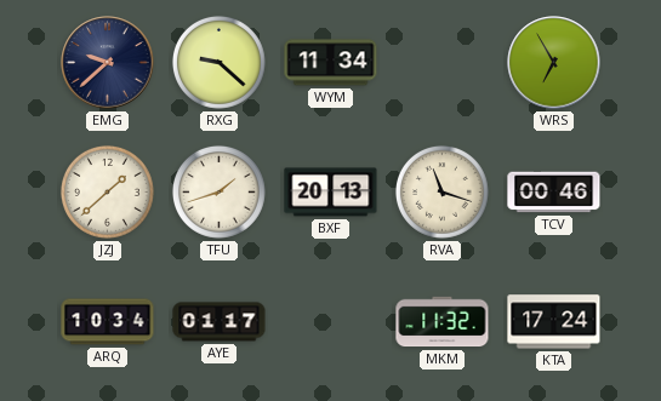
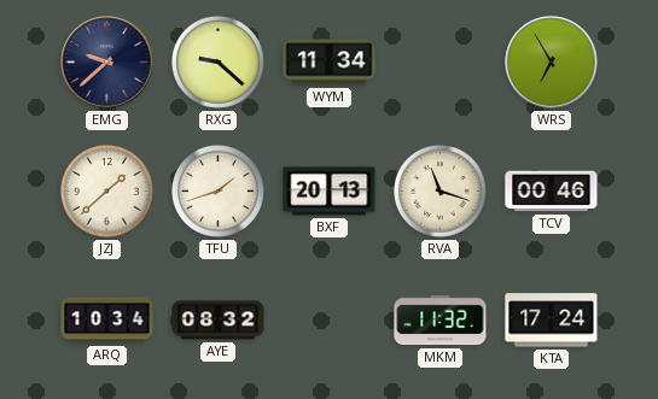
AYE: 01:17 -> 08:32 (219, 321)
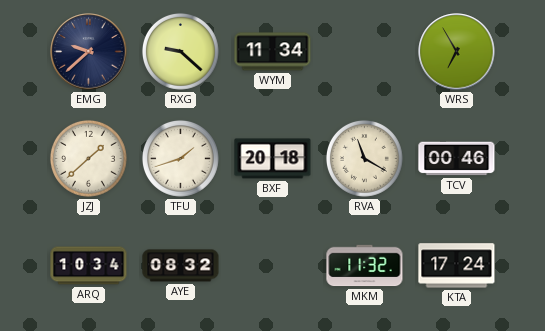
BXF: 20:13 -> 20:18 (273, 159)
RVA: 11:18 -> 11:20 (364, 158)
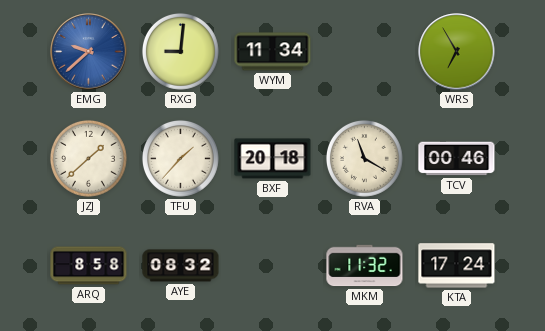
EMG dial: navy -> blue (89, 52)
RXG: 9:22 -> 9:01 (180, 51)
TFU: 1:42 -> 1:37 (180, 158)
ARQ: 10:34 -> 8:58 (89, 266)
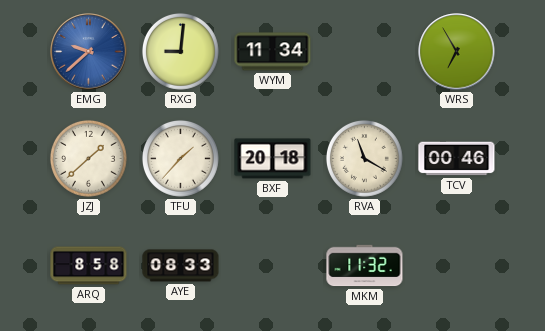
AYE: 08:32 -> 08:33 (181, 266)
KTA: 17:24 -> none (457, 266)
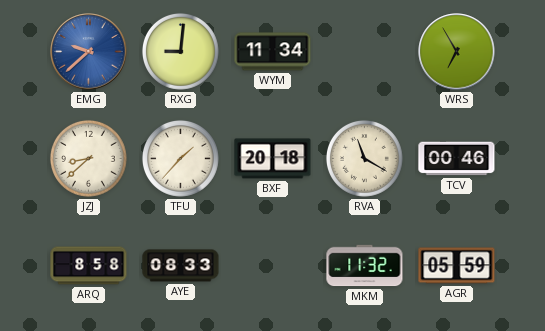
JZJ: 1:38 -> 8:38 (88, 158)
AGR: none -> 05:59 (457, 266)
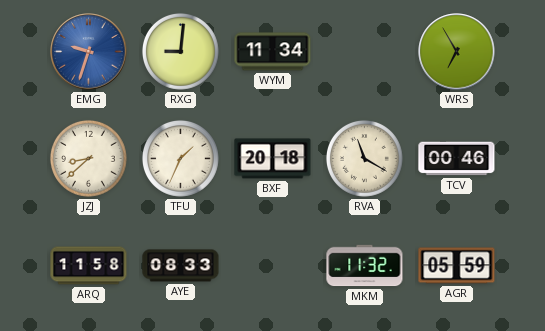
EMG: 9:38 -> 9:33 (89, 52)
TFU: 1:37 -> 1:34 (180, 158)
ARQ: 8:58 -> 11:58 (89, 266)
